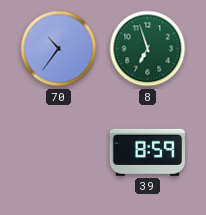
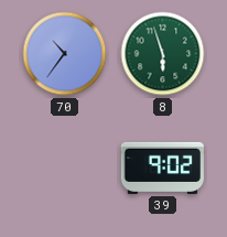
8: 6:57 -> 5:57 (163, 54)
39: 8:59 -> 9:02 (162, 168)
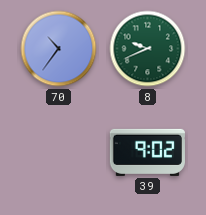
8: 5:57 -> 9:41 (148, 49)
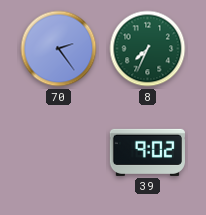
70: 10:36 -> 2:24 (59, 49)
8: 9:41 -> 7:34 (148, 49)
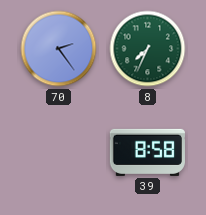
39: 9:02 -> 8:58 (147, 152)
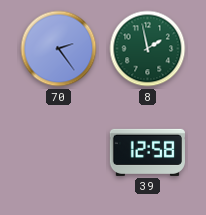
8: 7:34 -> 1:58 (148, 49)
39: 8:58 -> 12:58 (147, 152)
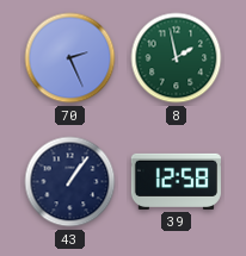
70: 2:24 -> 2:26 (70, 58)
43: none -> 1:06 (70, 182)
